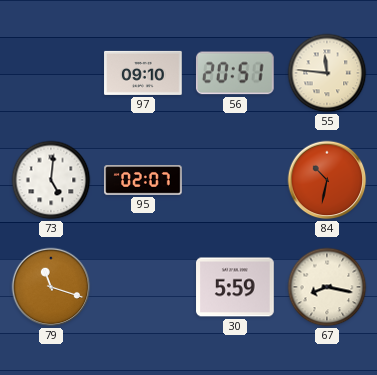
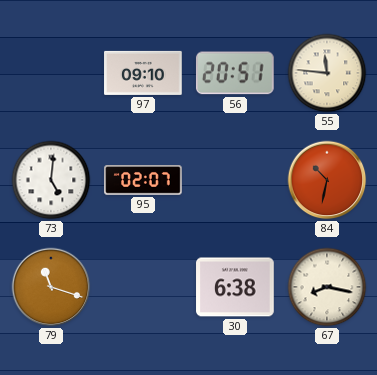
30: 5:59 -> 6:38 (235, 287)
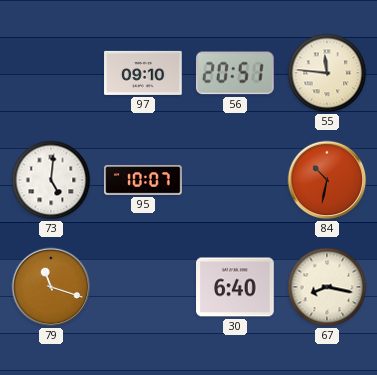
95: 02:07 -> 10:07 (143, 181)
30: 6:38 -> 6:40 (235, 287)
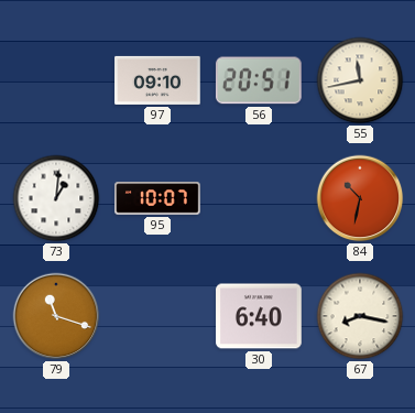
55: 11:46 -> 11:43 (360, 80)
73: 5:01 -> 1:01 (56, 198)
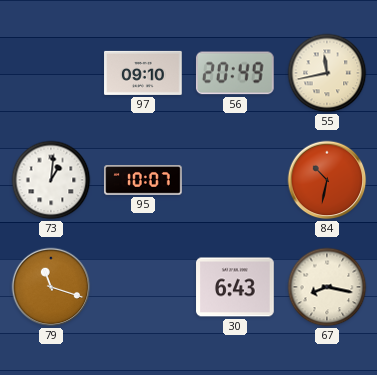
56: 20:51 -> 20:49 (235, 73)
30: 6:40 -> 6:43 (235, 287)
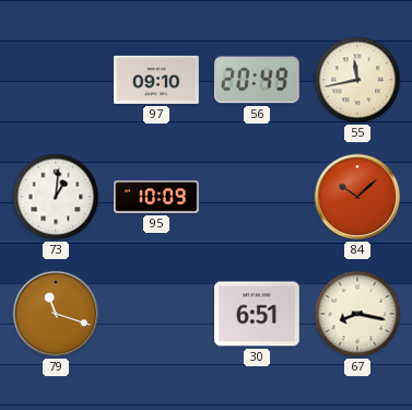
95: 10:07 -> 10:09 (156, 198)
84: 10:32 -> 10:08 (357, 197)
30: 6:43 -> 6:51 (257, 314)
